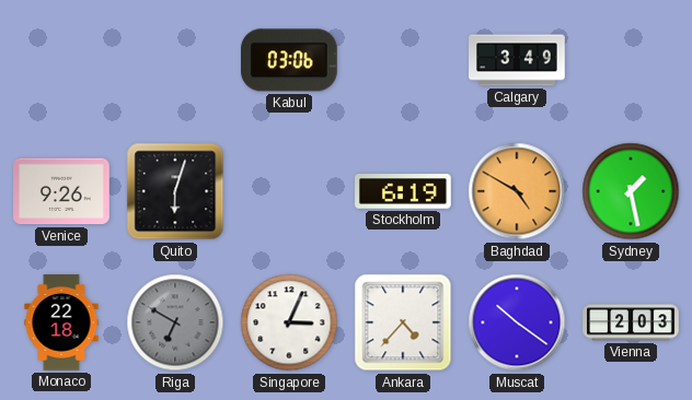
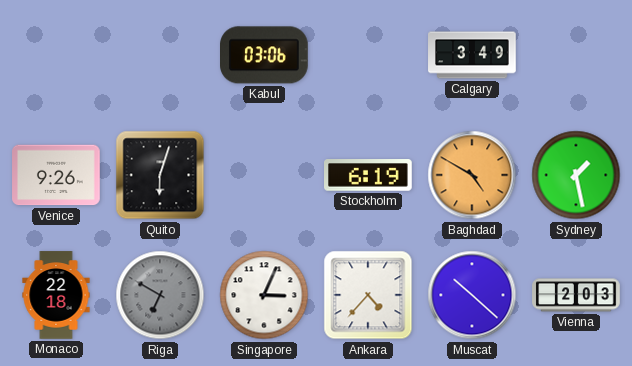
Muscat: 10:21 -> 10:22 (472, 295)
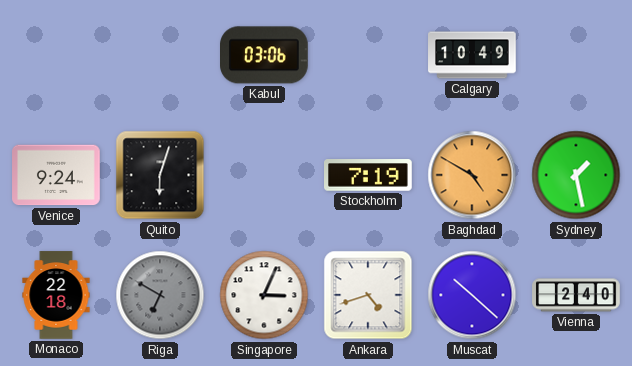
Calgary: 3:49 -> 10:49 (472, 55)
Venice: 9:26 -> 9:24 (56, 175)
Stockholm: 6:19 -> 7:19 (369, 175)
Ankara: 4:37 -> 4:42 (368, 295)
Vienna: 2:03 -> 2:40 (576, 295)
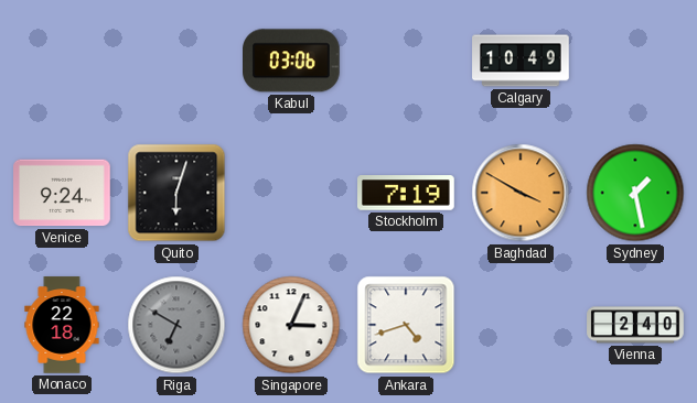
Baghdad: 4:50 -> 3:50 (521, 193)
Muscat: 10:22 -> none (472, 295)
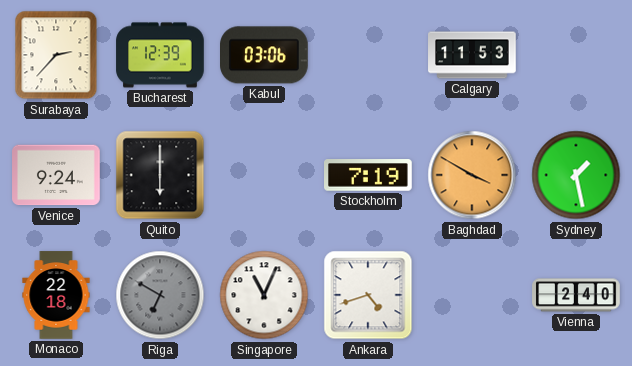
Surabaya: none -> 2:37 (56, 55)
Bucharest: none -> 12:39 (160, 55)
Calgary: 10:49 -> 11:53 (472, 55)
Quito: 6:03 -> 6:00 (160, 175)
Singapore: 3:04 -> 11:04 (264, 295)
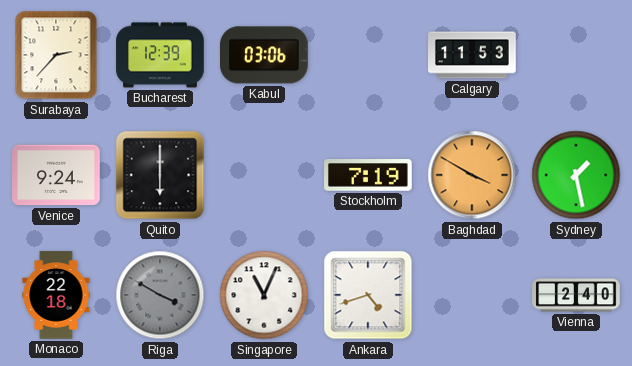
Riga: 6:50 -> 3:50 (160, 295)
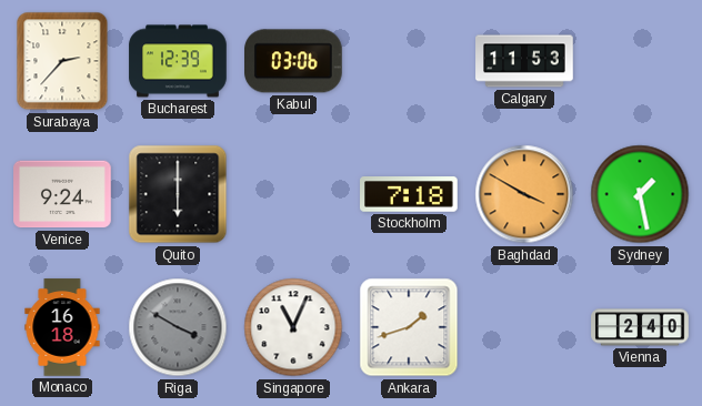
Stockholm: 7:19 -> 7:18 (410, 194)
Monaco: 22:18 -> 16:18 (62, 327)
Ankara: 4:42 -> 1:42 (409, 327)
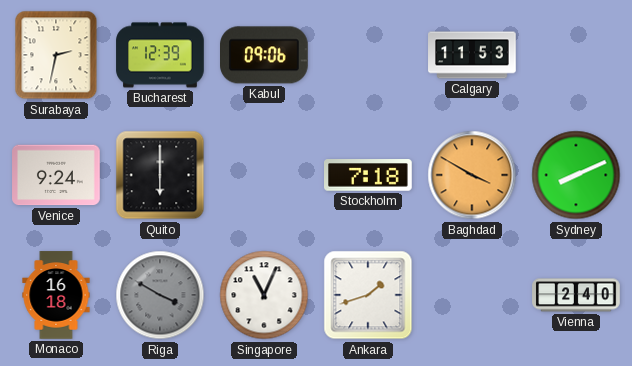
Surabaya: 2:37 -> 2:32 (56, 55)
Kabul: 03:06 -> 09:06 (265, 55)
Sydney: 1:28 -> 8:11 (576, 175)
